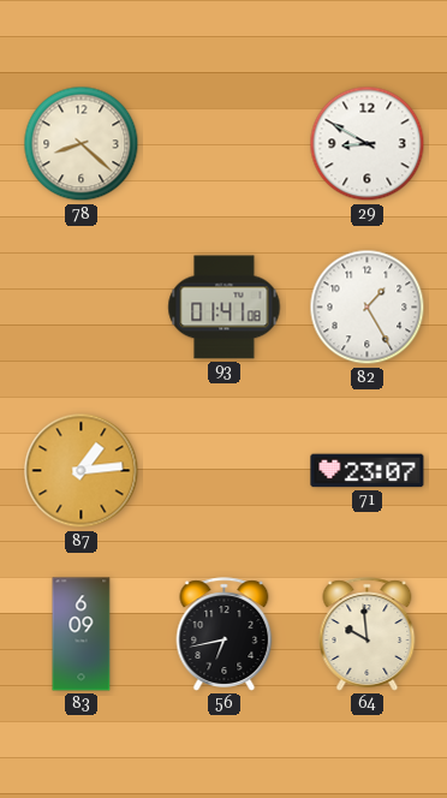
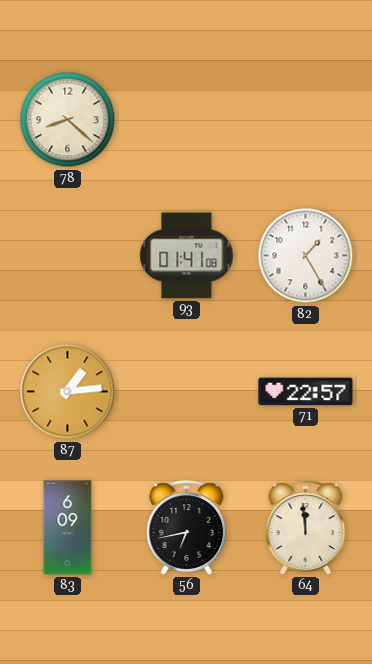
29: 8:50 -> none (368, 144)
71: 23:07 -> 22:57 (306, 392)
64: 9:59 -> 11:59 (306, 528)
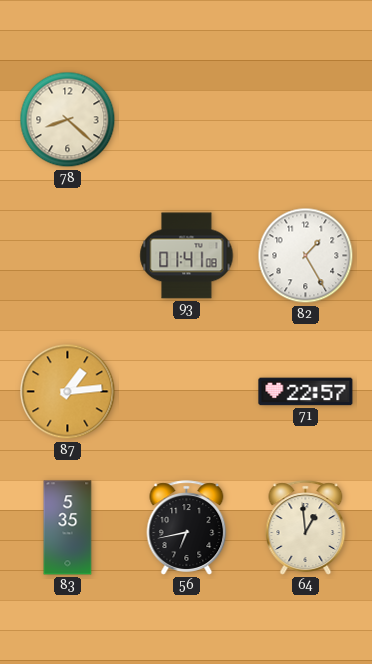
83: 6:09 -> 5:35 (68, 528)
64: 11:59 -> 12:59 (306, 528)
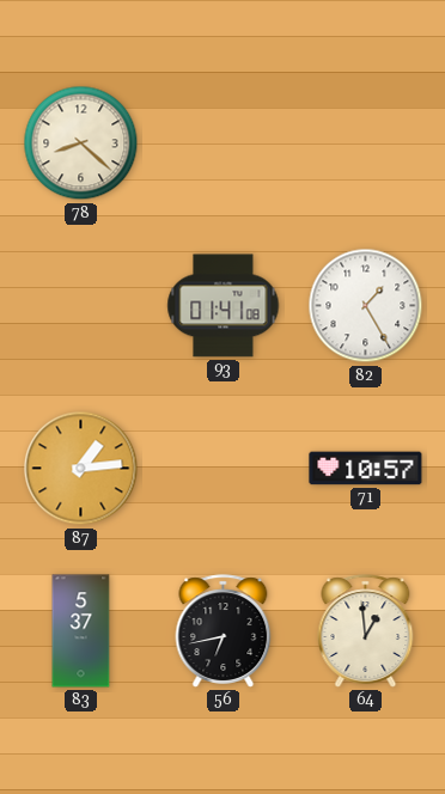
71: 22:57 -> 10:57 (366, 469)
83: 5:35 -> 5:37 (81, 631)
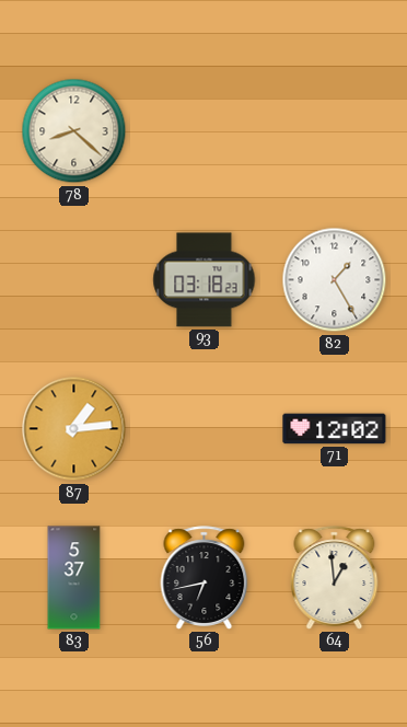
93: 01:41 -> 03:18 (205, 280)
71: 10:57 -> 12:02 (335, 429)
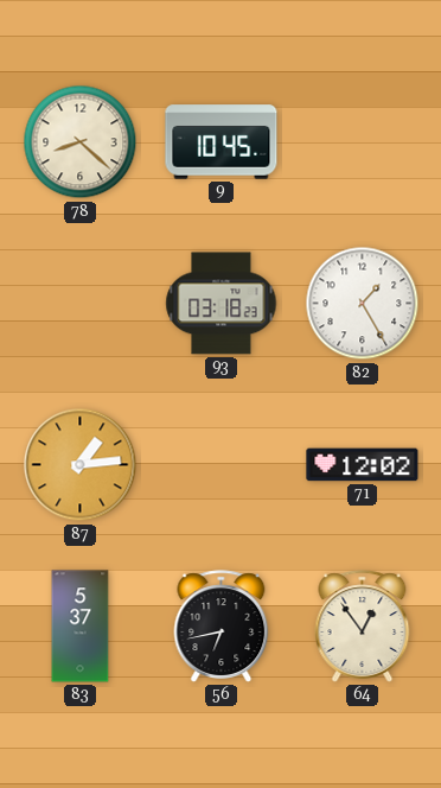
9: none -> 10:45 (222, 142)
64: 12:59 -> 12:54 (363, 627)
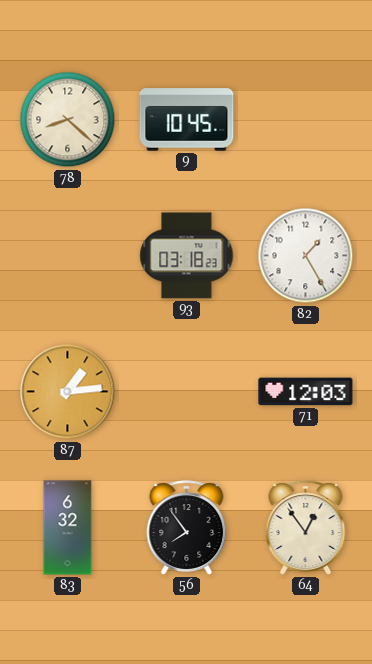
71: 12:02 -> 12:03 (306, 392)
83: 5:37 -> 6:32 (68, 528)
56: 6:43 -> 7:54 (187, 528)
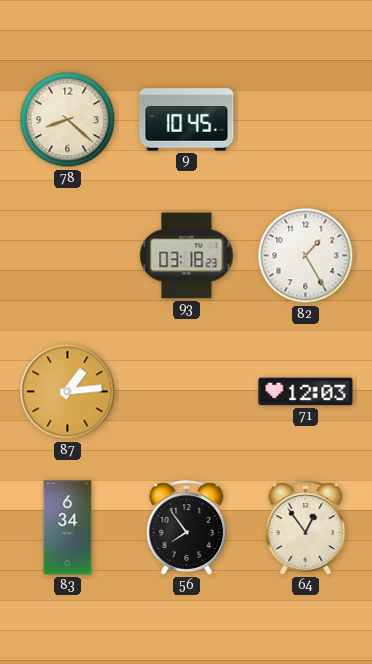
83: 6:32 -> 6:34 (68, 528)
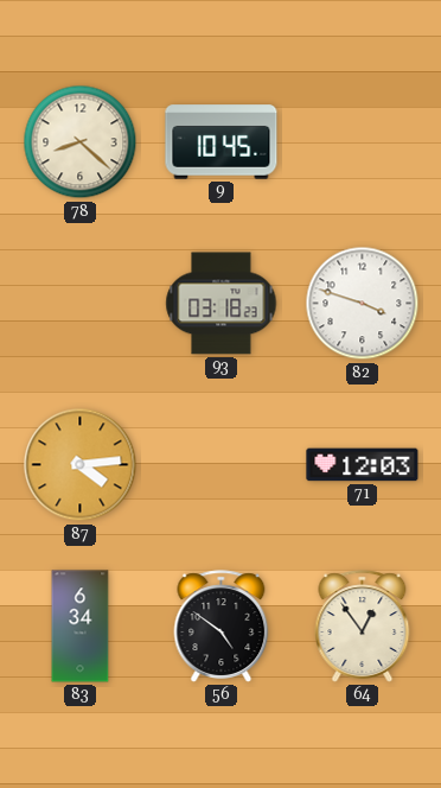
82: 1:25 -> 3:48 (363, 304)
87: 1:14 -> 4:14 (81, 465)
56: 7:54 -> 4:51 (222, 627)
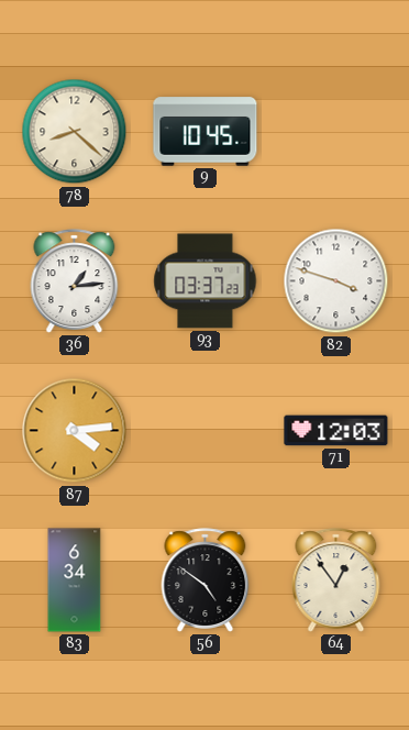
36: none -> 1:14 (75, 281)
93: 03:18 -> 03:37 (206, 281)
